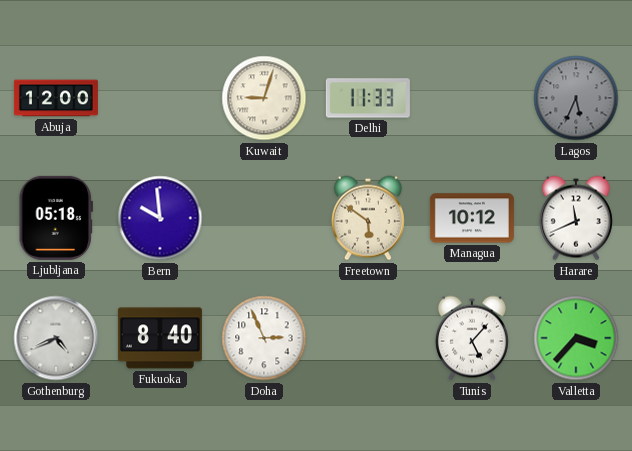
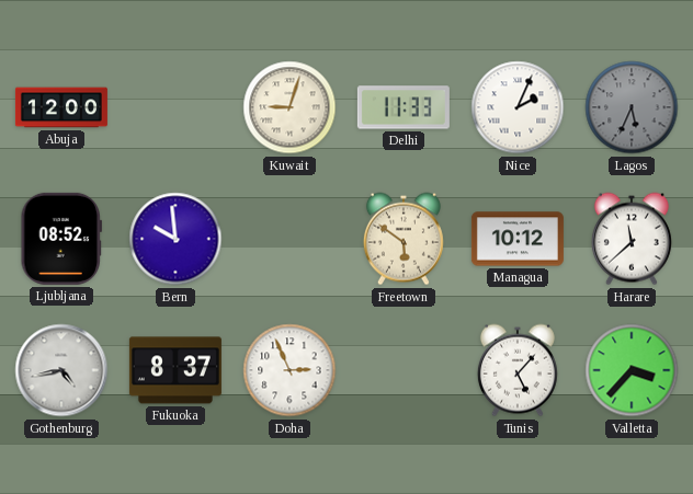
Nice: none -> 2:04 (518, 107)
Ljubljana: 05:18 -> 08:52 (60, 239)
Harare: 11:41 -> 11:38 (632, 239)
Gothenburg: 4:41 -> 4:43 (61, 370)
Fukuoka: 8:40 -> 8:37 (175, 370)
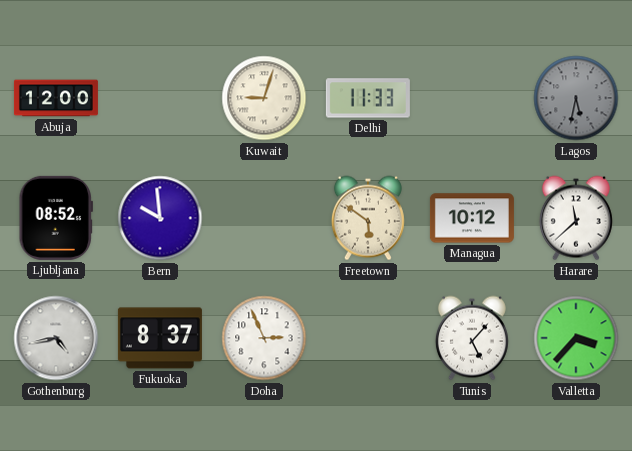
Nice: 2:04 -> none (518, 107)
Lagos: 5:34 -> 5:32 (576, 98)
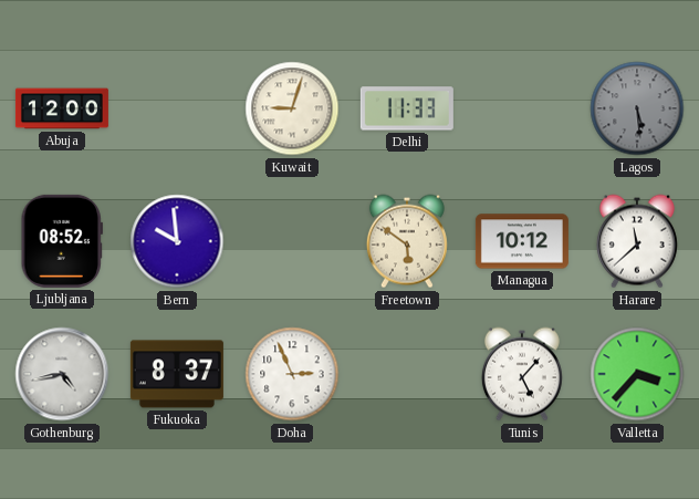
Lagos: 5:32 -> 5:29 (637, 108)
